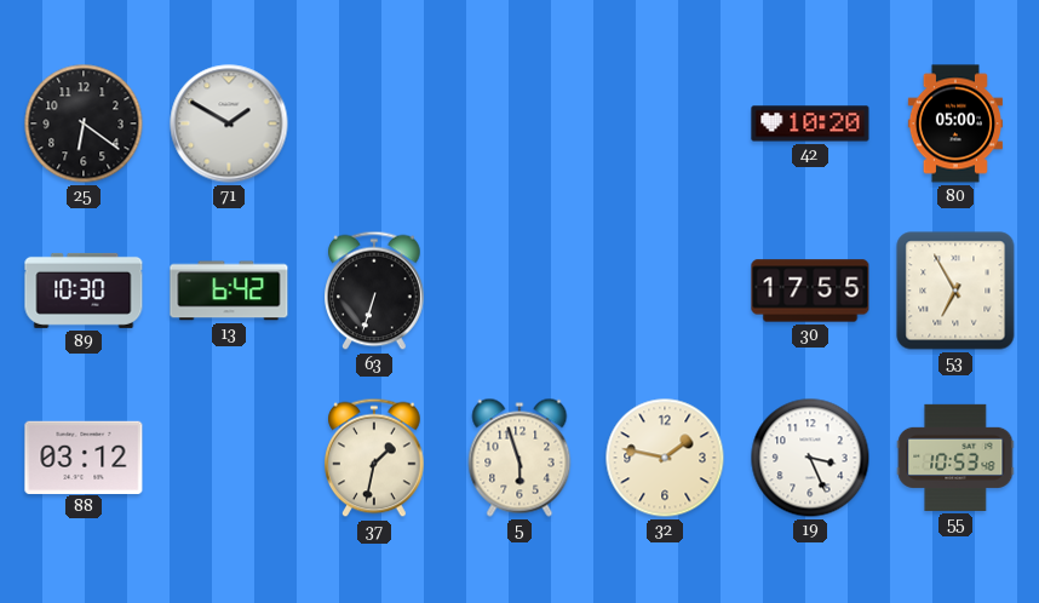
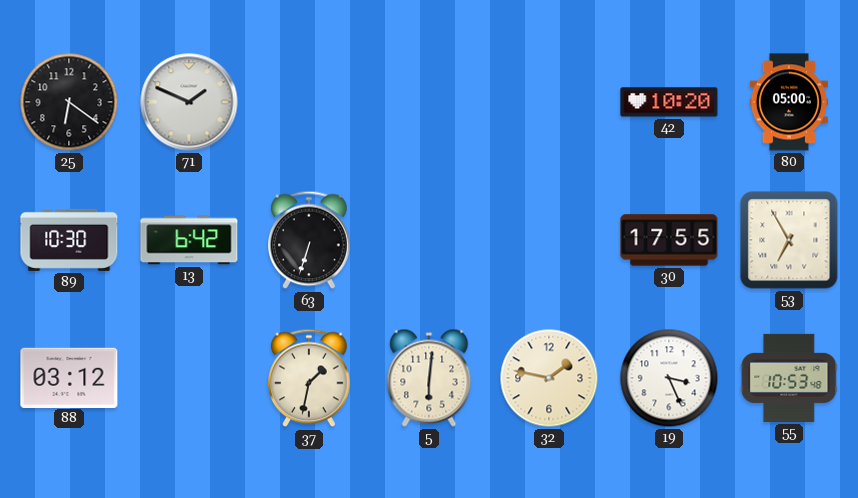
71: 1:50 -> 1:49 (189, 102)
5: 5:57 -> 6:01 (429, 378)
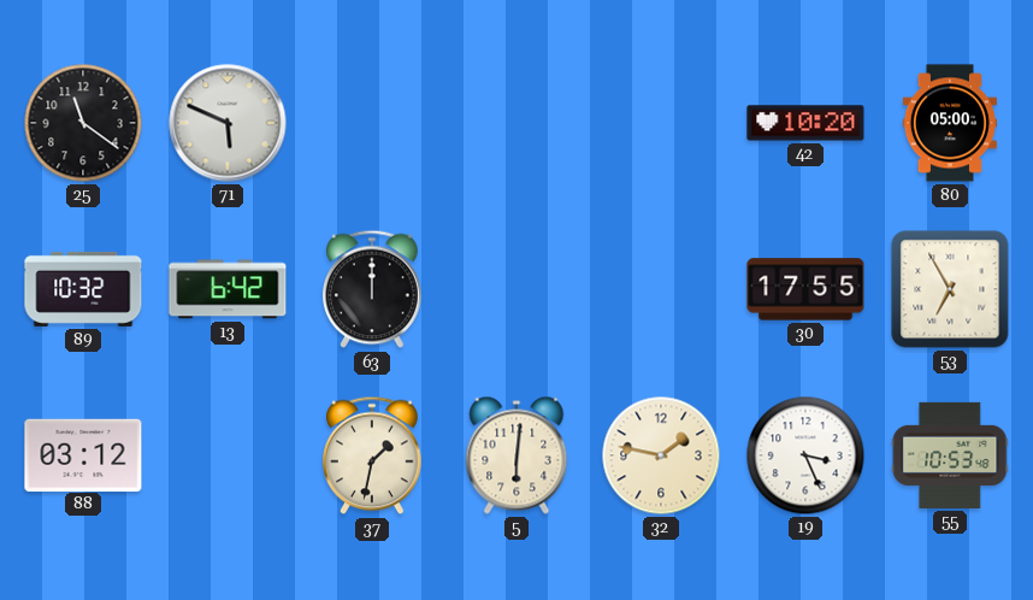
25: 6:21 -> 11:21 (83, 123)
71: 1:49 -> 5:49 (228, 123)
89: 10:30 -> 10:32 (83, 289)
63: 6:33 -> 12:00 (373, 289)
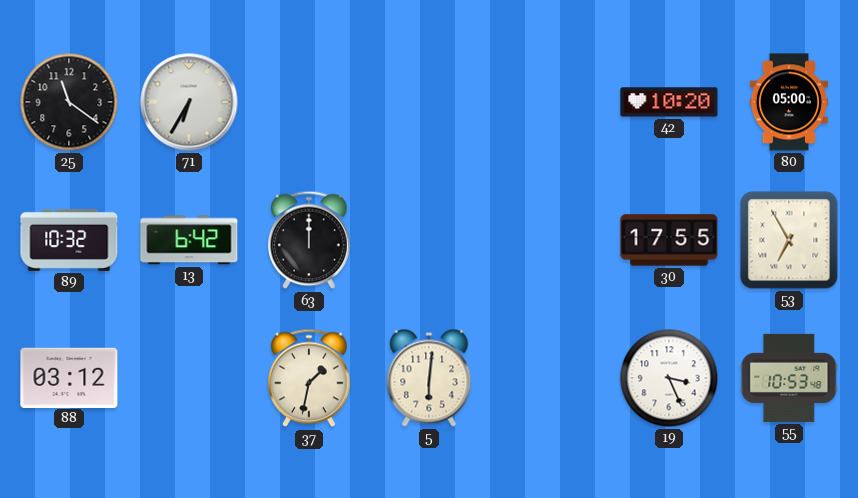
71: 5:49 -> 6:35 (189, 102)
32: 1:47 -> none (661, 455)
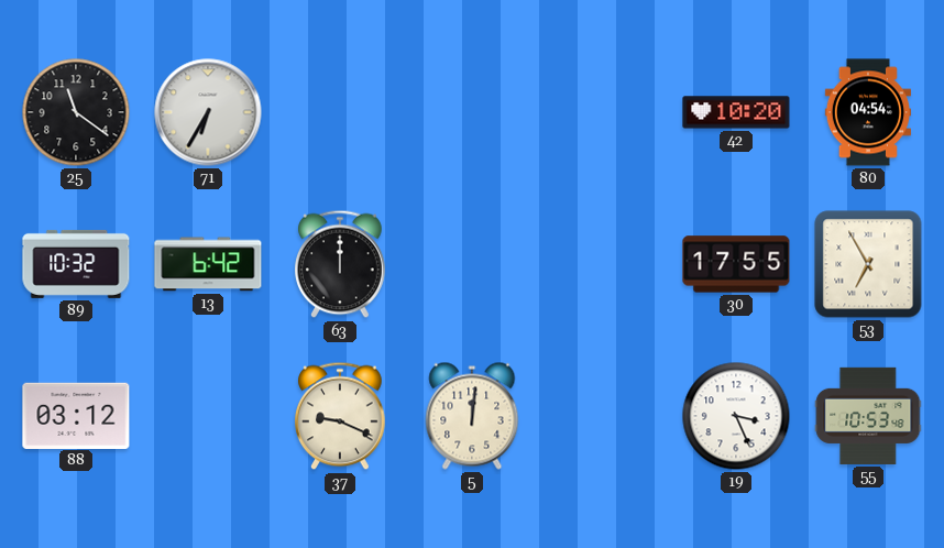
80: 05:00 -> 04:54 (868, 112)
37: 1:32 -> 9:19 (341, 416)
5: 6:01 -> 12:01 (472, 416)
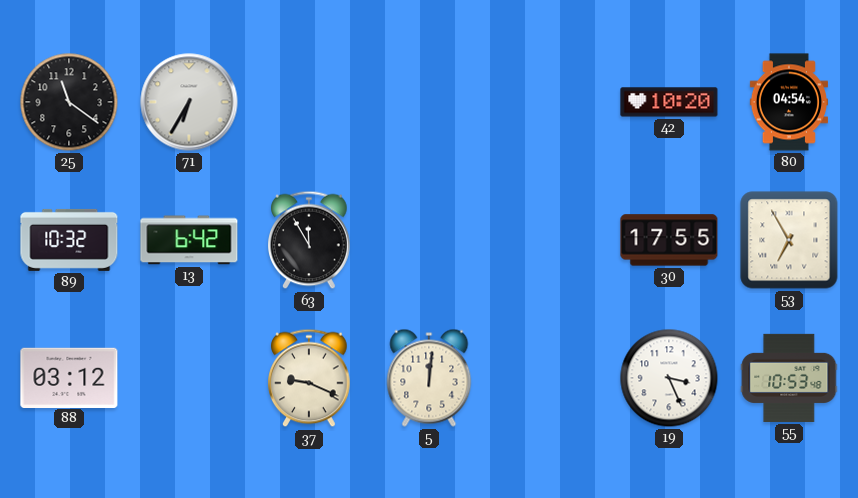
63: 12:00 -> 11:55 (310, 240)
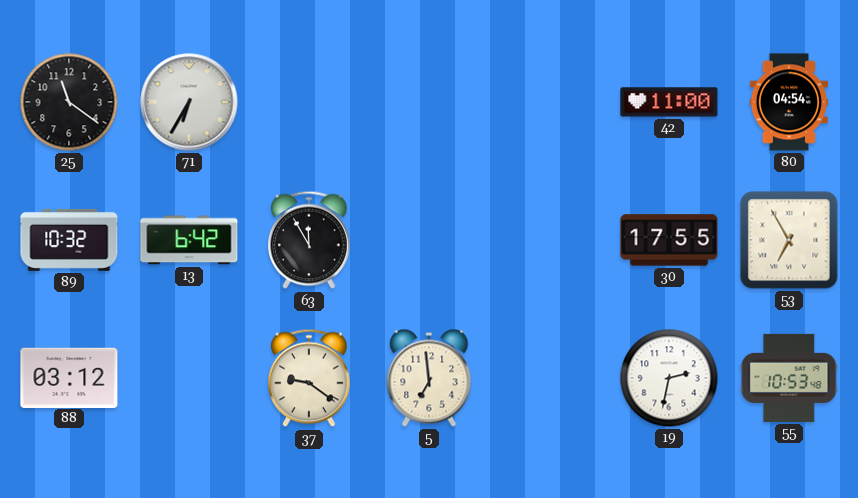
42: 10:20 -> 11:00 (669, 102)
37: 9:19 -> 9:21 (310, 378)
5: 12:01 -> 6:59 (429, 378)
19: 3:26 -> 2:32 (669, 378)
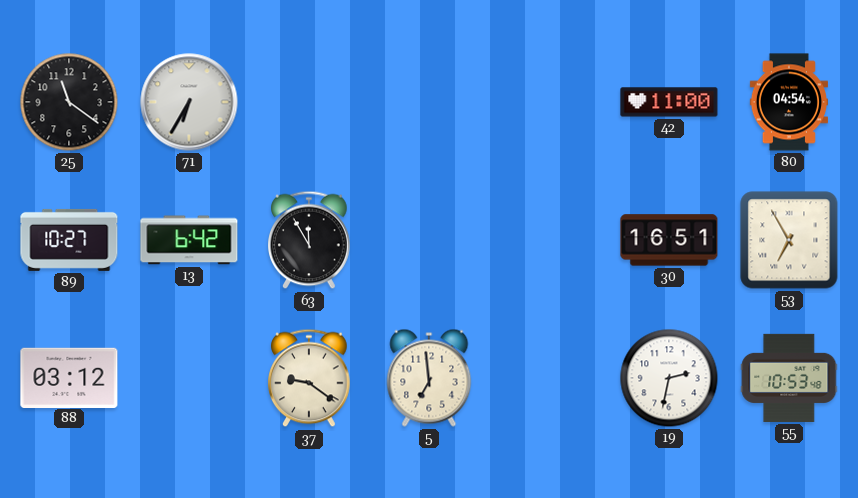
89: 10:32 -> 10:27 (69, 240)
30: 17:55 -> 16:51 (669, 240)
